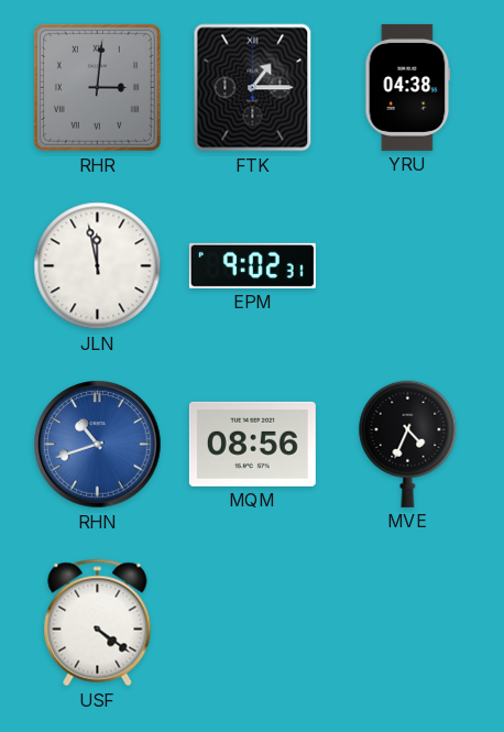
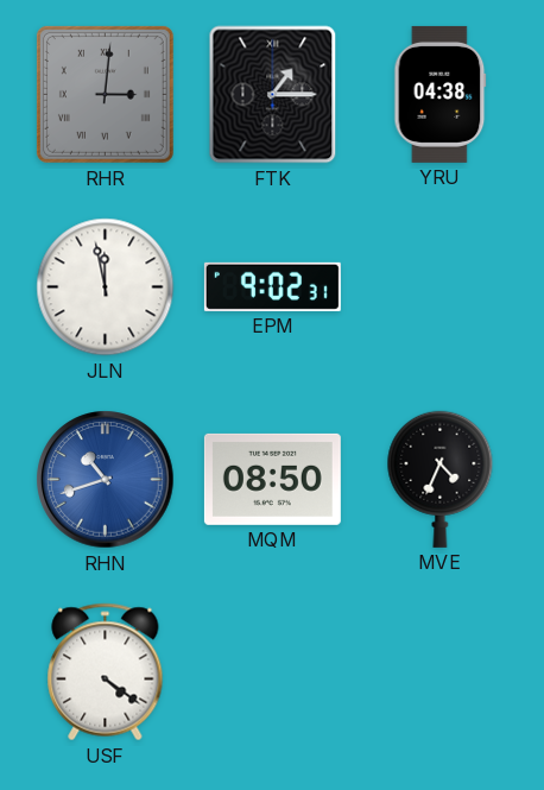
MQM: 08:56 -> 08:50 (272, 479)
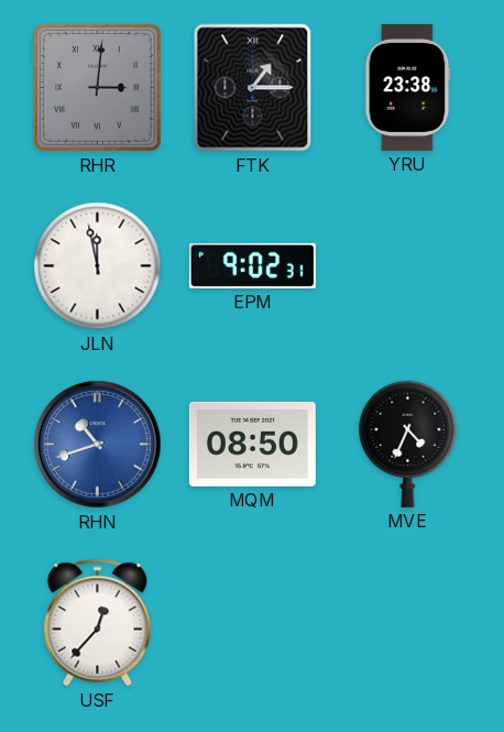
YRU: 04:38 -> 23:38 (408, 87)
USF: 4:21 -> 12:37 (98, 623)
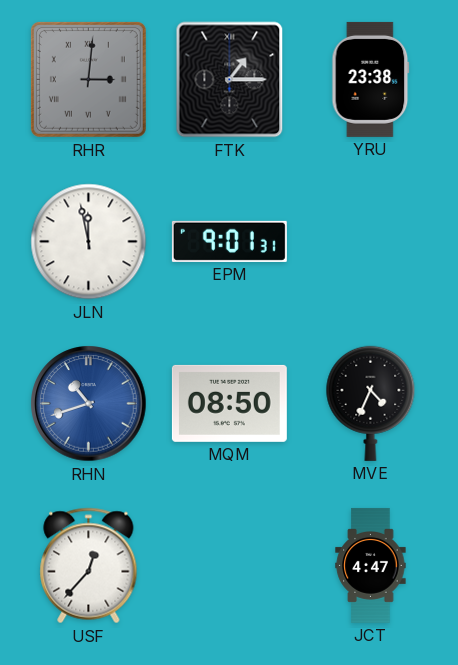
EPM: 9:02 -> 9:01 (229, 241)
JCT: none -> 4:47 (371, 565)
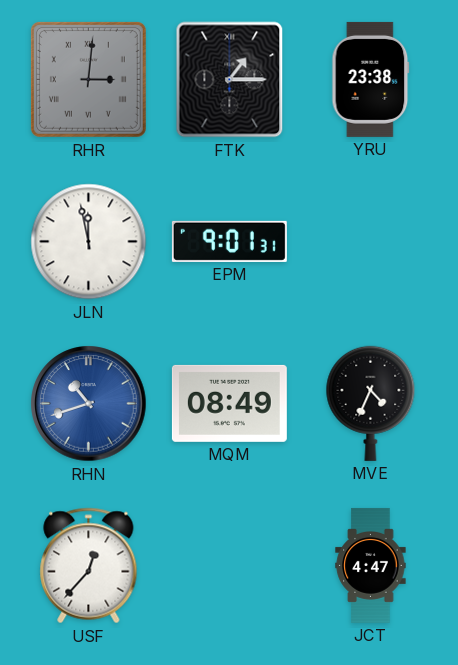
MQM: 08:50 -> 08:49 (229, 403)
